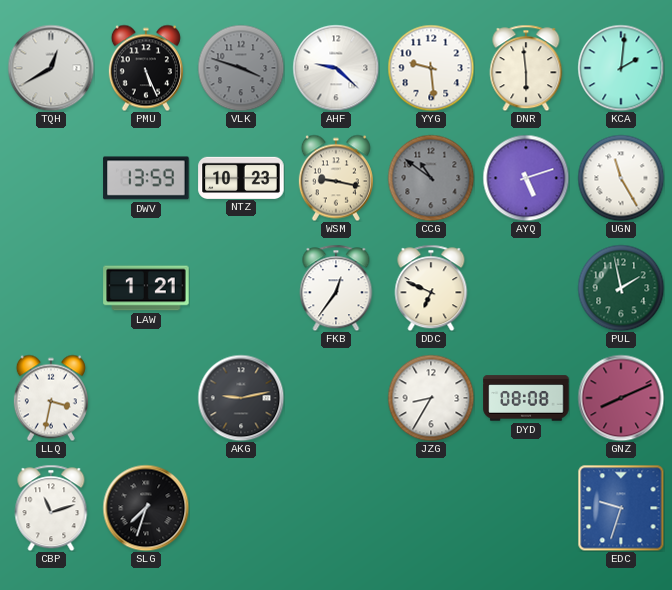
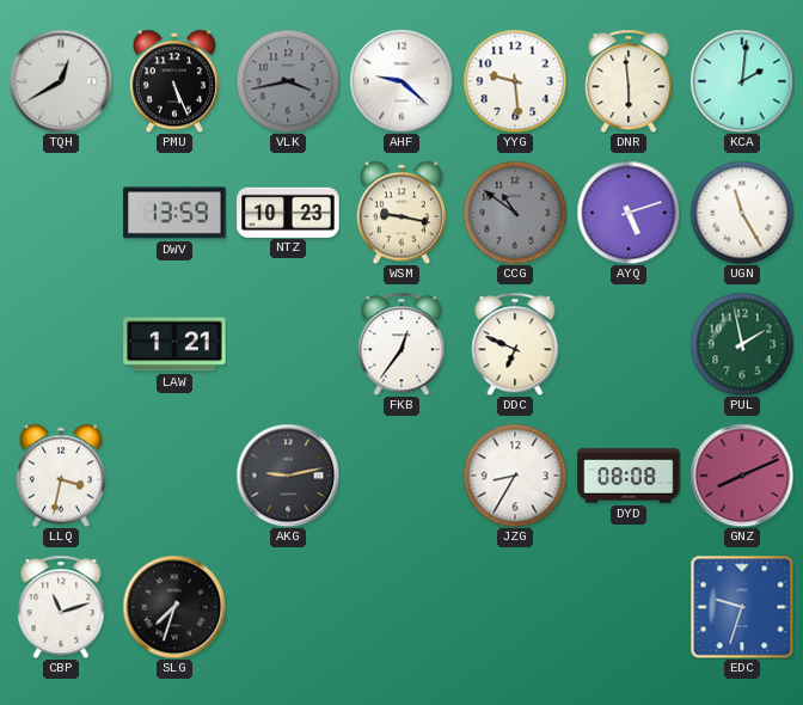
VLK: 3:48 -> 3:43 (288, 81)
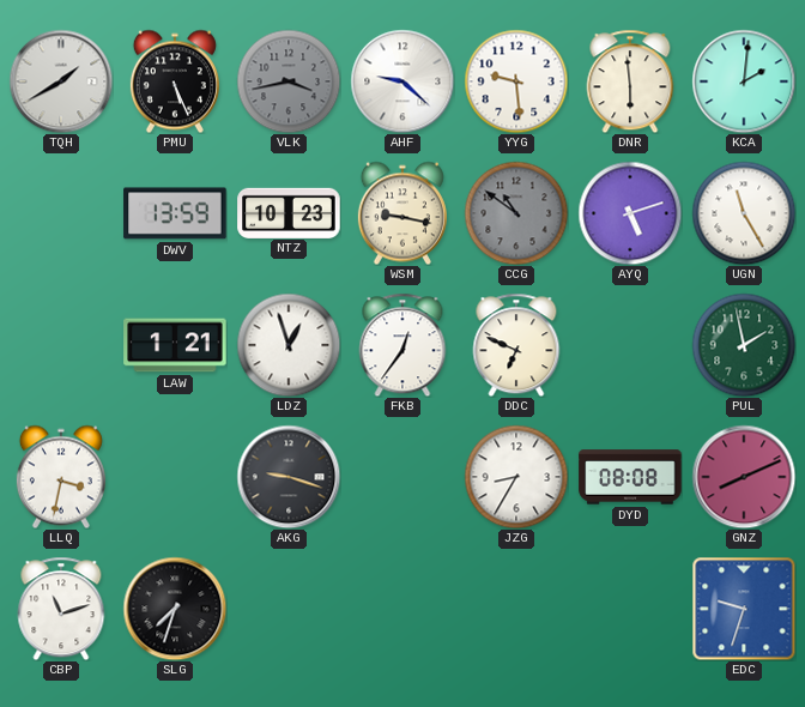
TQH: 12:40 -> 1:40 (61, 81)
LDZ: none -> 12:57 (289, 345)
AKG: 9:13 -> 9:18 (289, 477)
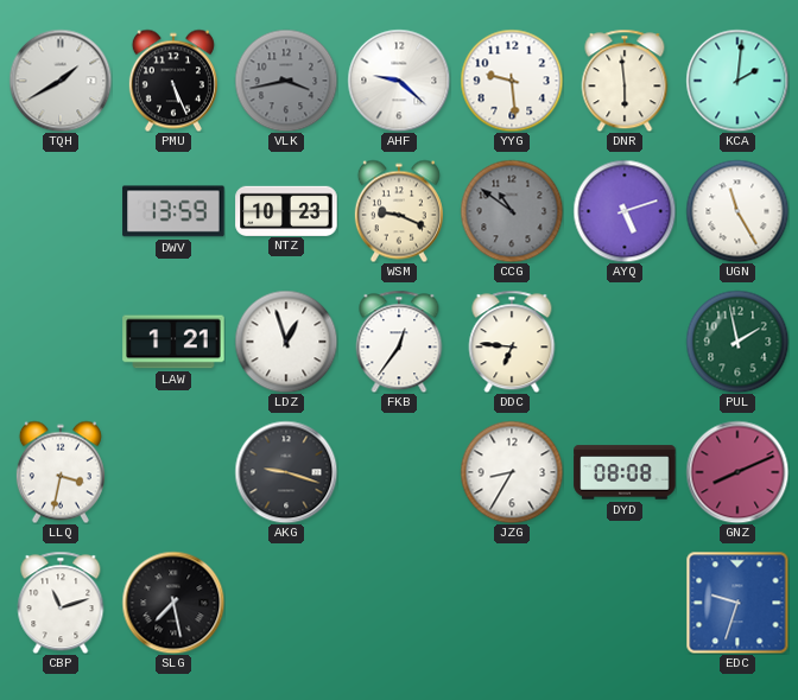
WSM: 9:17 -> 9:19 (399, 211)
DDC: 6:49 -> 6:46 (512, 342)
SLG: 7:33 -> 7:28 (173, 603)
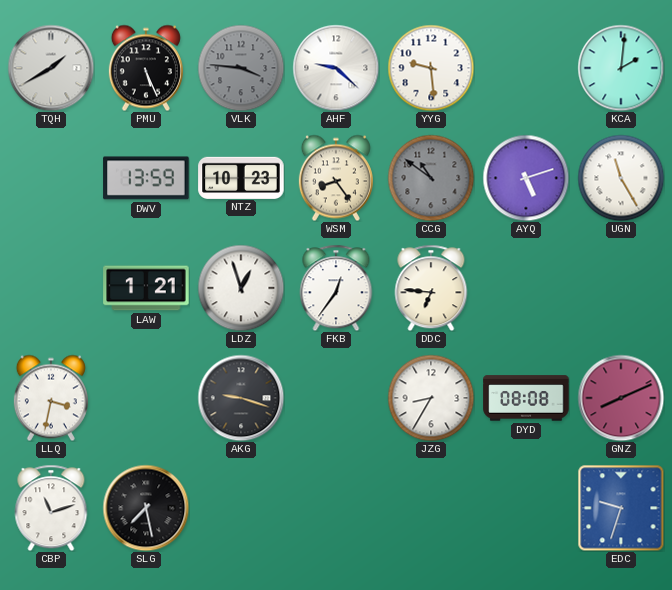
VLK: 3:43 -> 3:46 (241, 68)
DNR: 5:59 -> none (625, 81)
WSM: 9:19 -> 8:24 (336, 178)
PUL: 1:58 -> none (737, 342)
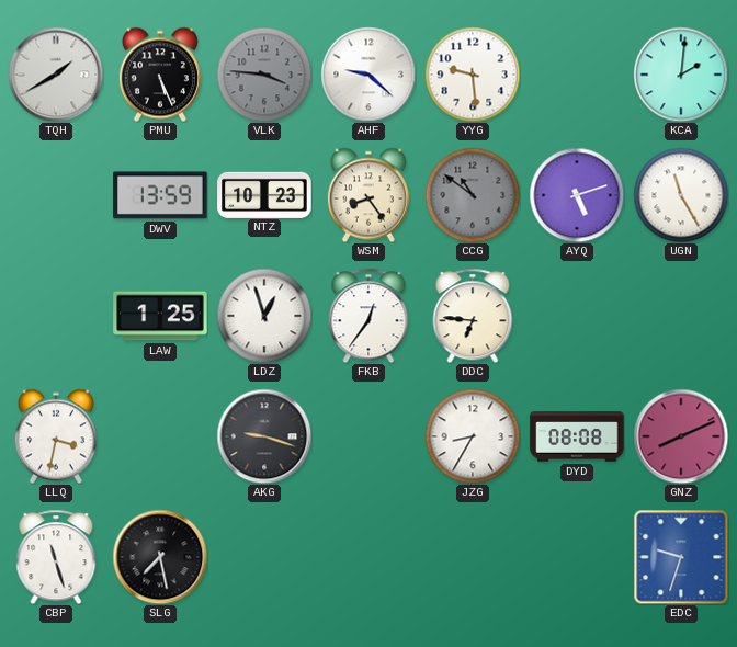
LAW: 1:21 -> 1:25 (160, 316)
CBP: 11:12 -> 11:27 (56, 557)
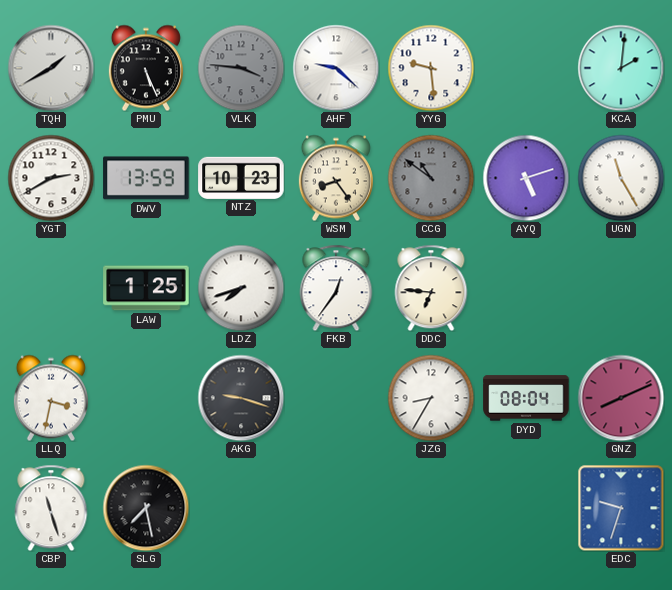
YGT: none -> 2:40 (51, 178)
LDZ: 12:57 -> 7:42 (241, 288)
DYD: 08:08 -> 08:04 (526, 398)
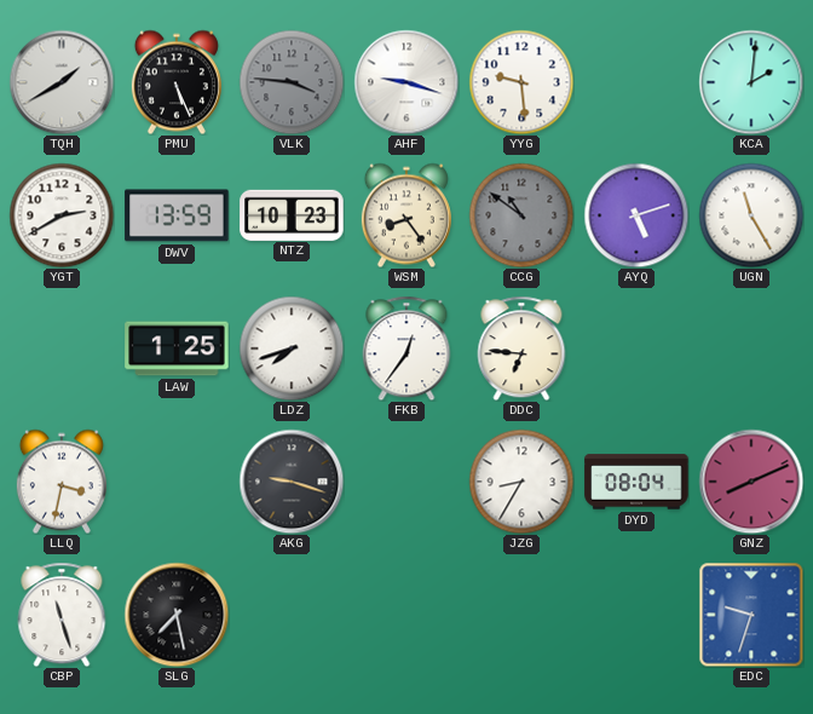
AHF: 9:22 -> 9:18 (406, 82)
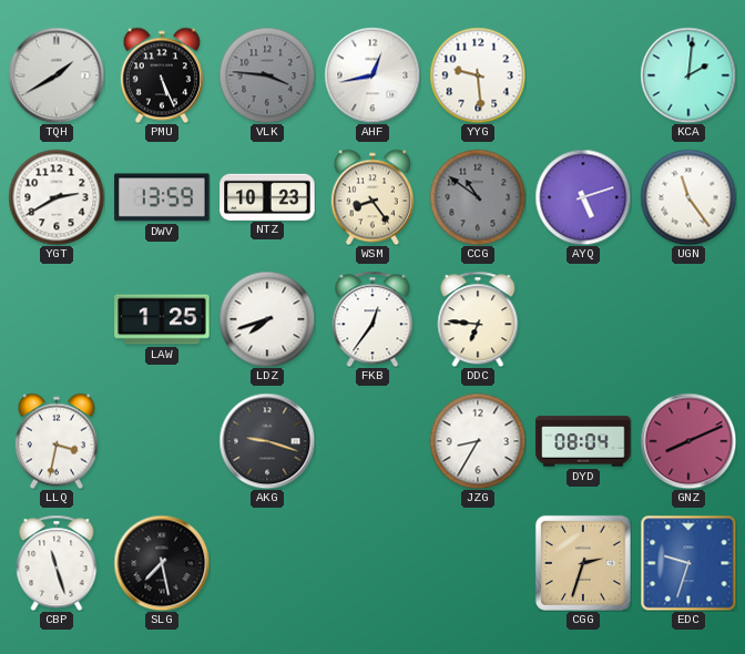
AHF: 9:18 -> 12:43 (372, 75)
UGN: 11:25 -> 11:24 (688, 197)
CGG: none -> 2:33 (583, 563)
